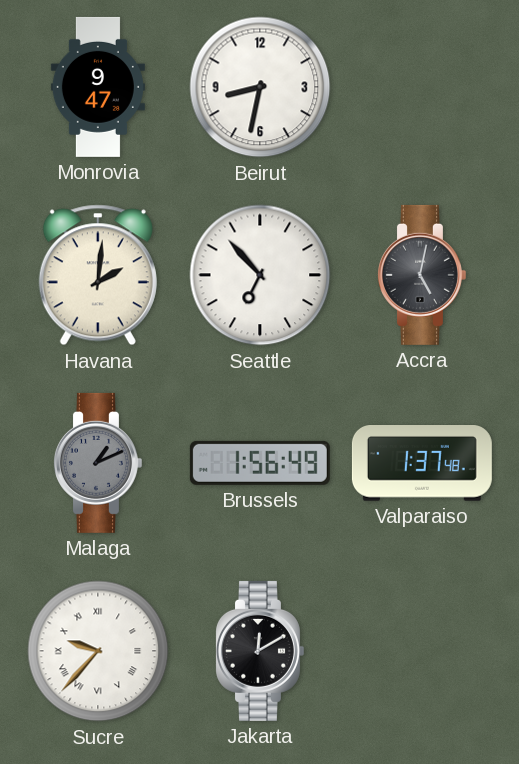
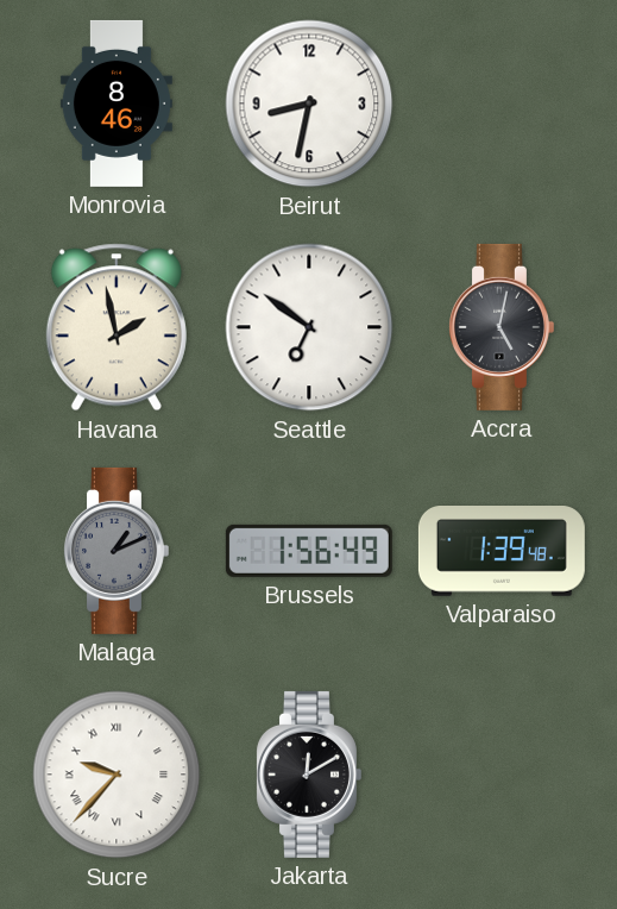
Monrovia: 9:47 -> 8:46 (117, 104)
Havana: 2:01 -> 1:58 (117, 327)
Seattle: 6:53 -> 6:51 (309, 327)
Valparaiso: 1:37 -> 1:39 (502, 552)
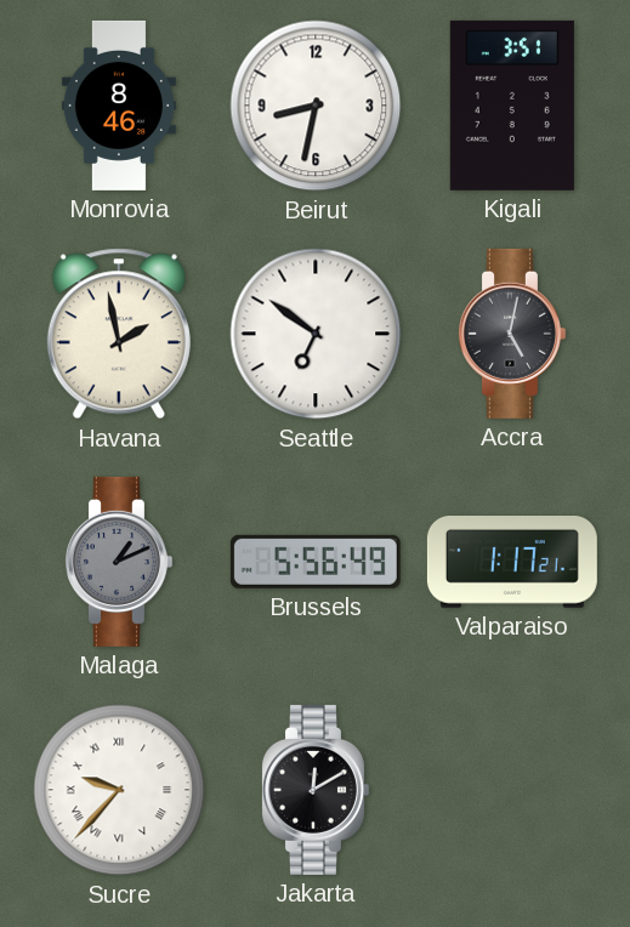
Kigali: none -> 3:51 (512, 106)
Brussels: 1:56 -> 5:56 (316, 562)
Valparaiso: 1:39 -> 1:17 (512, 563)
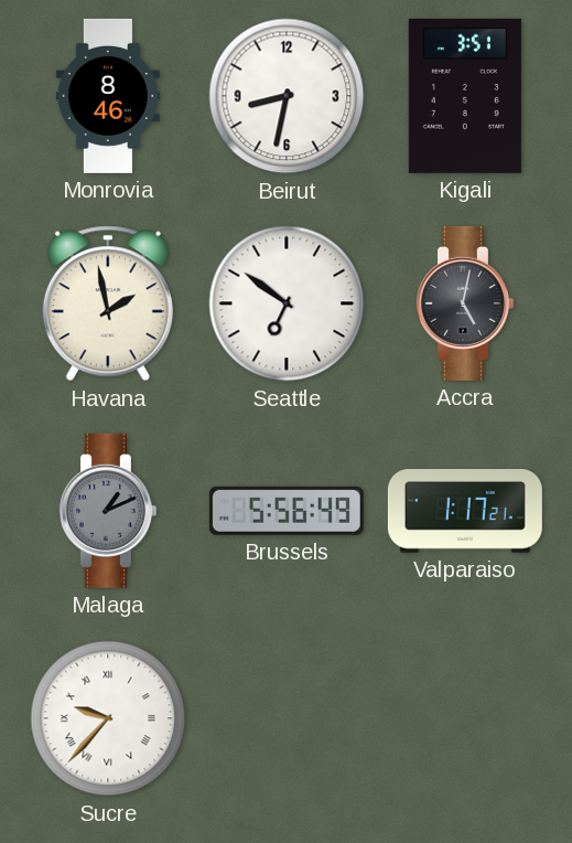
Jakarta: 12:10 -> none (314, 790)
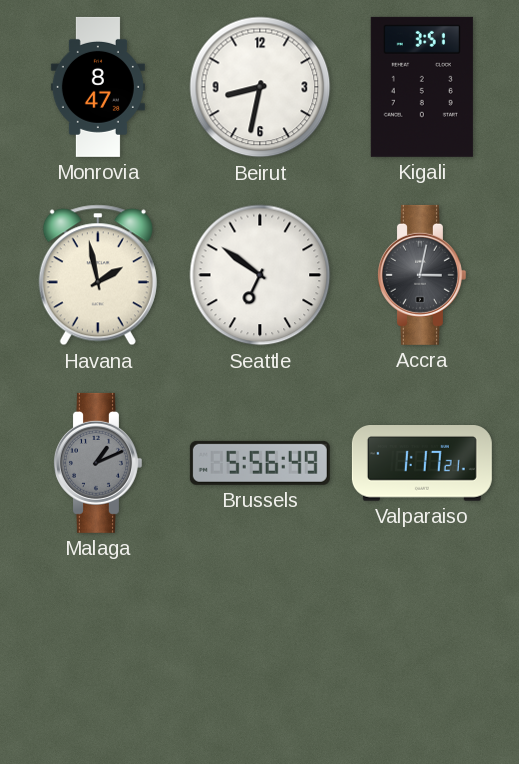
Monrovia: 8:46 -> 8:47 (98, 87)
Accra: 5:02 -> 3:02 (421, 275)
Sucre: 9:37 -> none (108, 718)
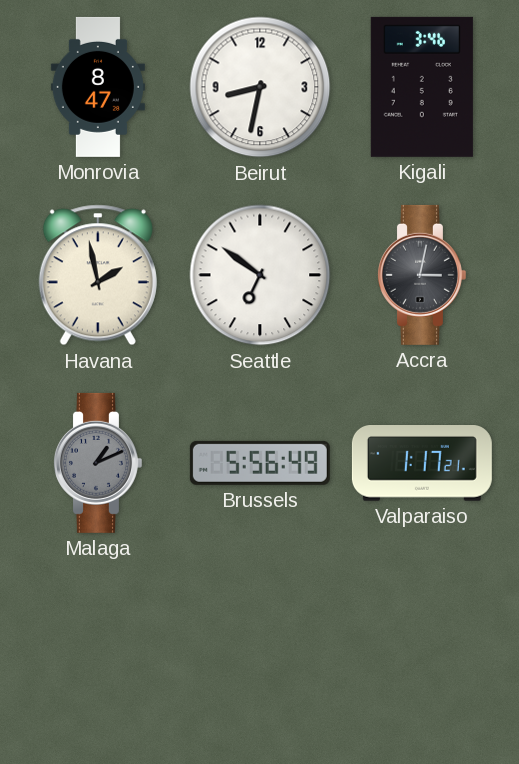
Kigali: 3:51 -> 3:46 (422, 87)
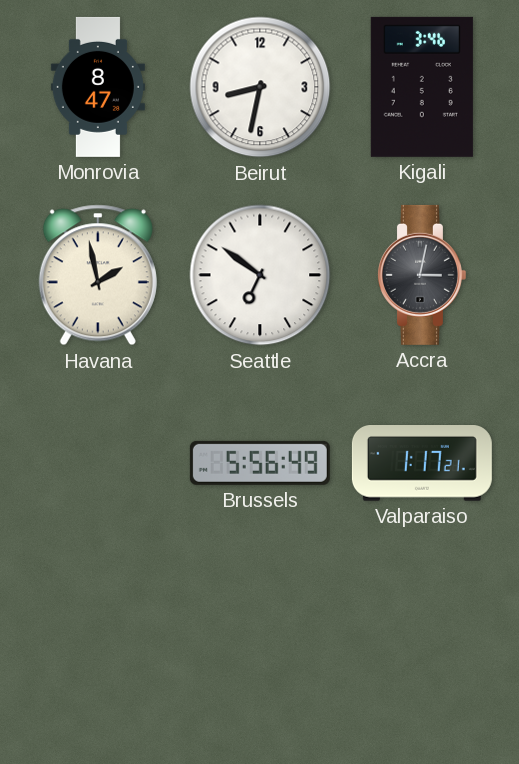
Malaga: 1:11 -> none (97, 463)
